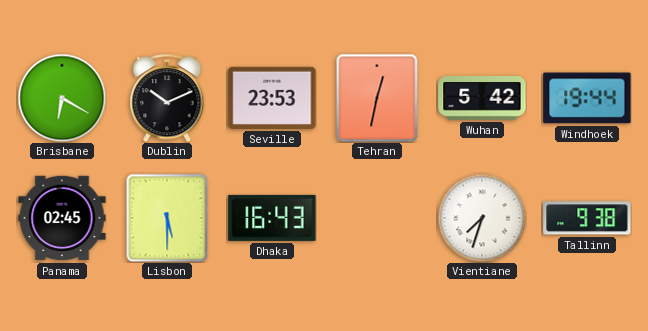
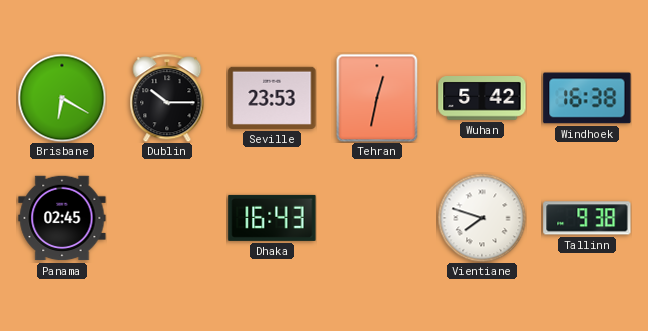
Dublin: 10:11 -> 10:15 (167, 98)
Windhoek: 19:44 -> 16:38 (587, 98)
Lisbon: 5:30 -> none (167, 218)
Vientiane: 7:33 -> 7:48 (482, 218)
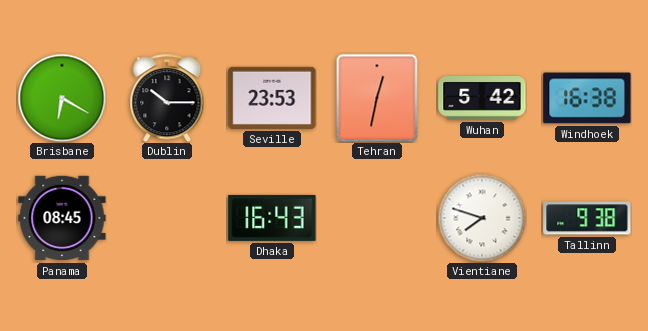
Panama: 02:45 -> 08:45 (62, 218)
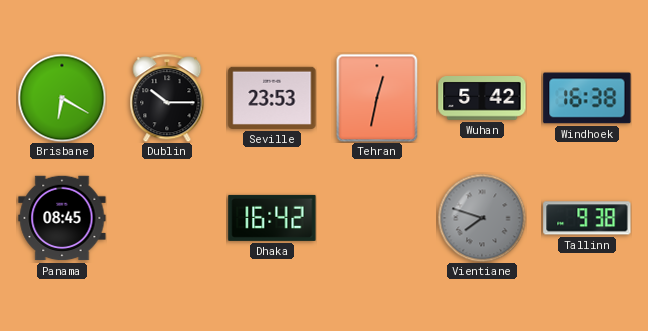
Dhaka: 16:43 -> 16:42 (272, 218)
Vientiane dial: white -> grey (482, 218)
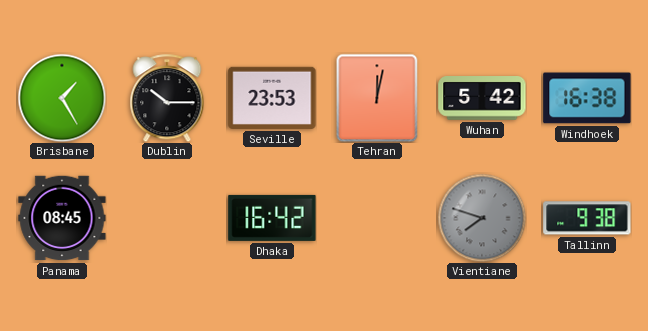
Brisbane: 6:20 -> 1:25 (62, 98)
Tehran: 12:32 -> 12:02 (377, 98)
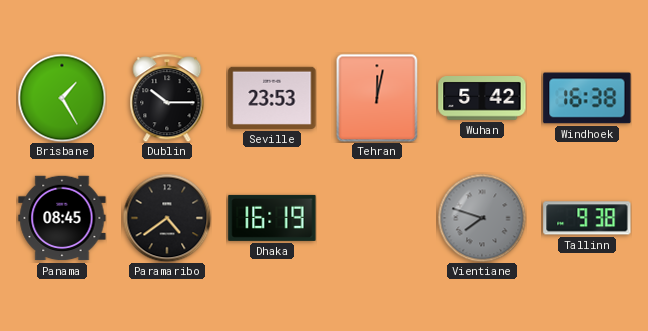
Paramaribo: none -> 4:39 (167, 218)
Dhaka: 16:42 -> 16:19 (272, 218)
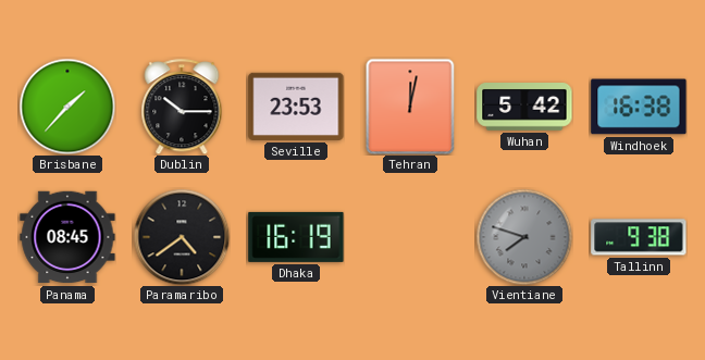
Brisbane: 1:25 -> 1:37 (67, 107)
